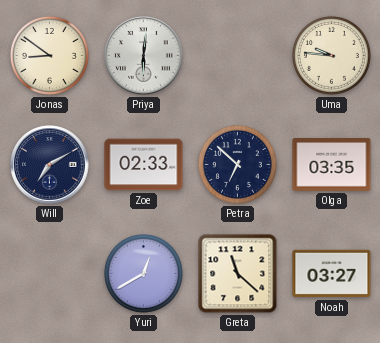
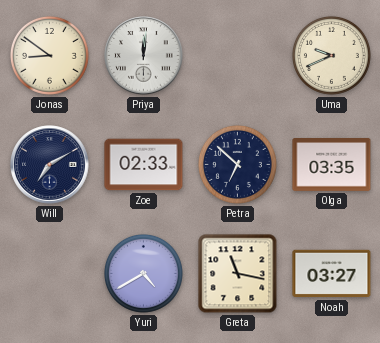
Priya: 6:01 -> 12:01 (144, 56)
Uma: 9:46 -> 9:41 (331, 55)
Yuri: 12:40 -> 4:40 (143, 273)
Greta: 11:22 -> 11:17 (238, 274)
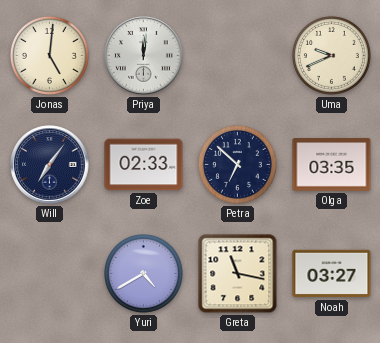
Jonas: 8:51 -> 5:01 (49, 55)
Will: 7:10 -> 7:06 (50, 165)
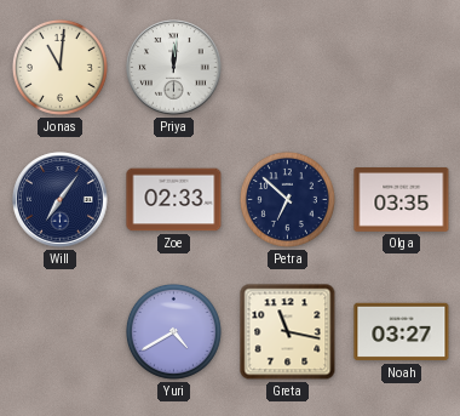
Jonas: 5:01 -> 11:01 (59, 67)
Uma: 9:41 -> none (331, 55)
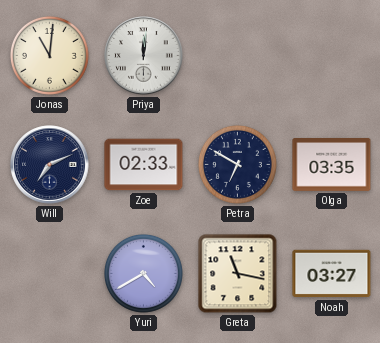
Will: 7:06 -> 7:11 (50, 165)
Petra: 6:52 -> 6:50 (237, 164)
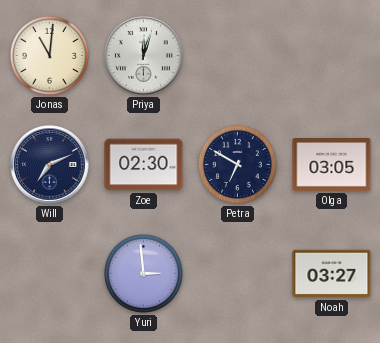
Priya: 12:01 -> 12:03 (144, 56)
Zoe: 02:33 -> 02:30 (144, 165)
Olga: 03:35 -> 03:05 (332, 165)
Yuri: 4:40 -> 2:59 (143, 273)
Greta: 11:17 -> none (238, 274)
